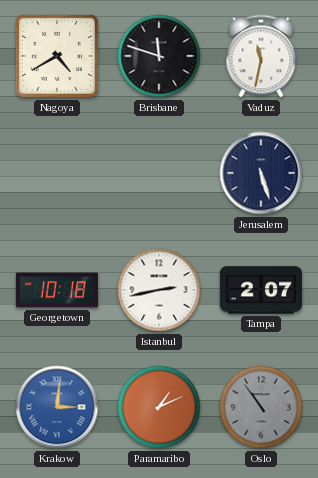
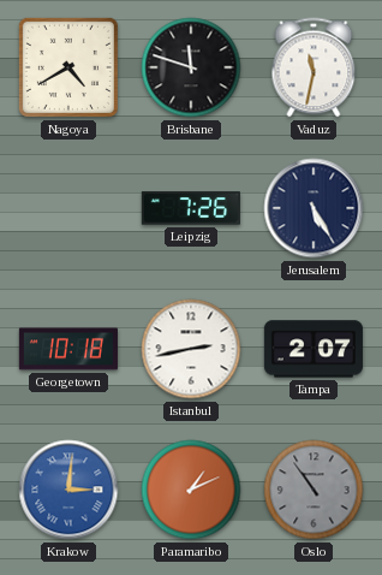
Leipzig: none -> 7:26 (191, 208)
Jerusalem: 5:27 -> 5:25 (314, 208)
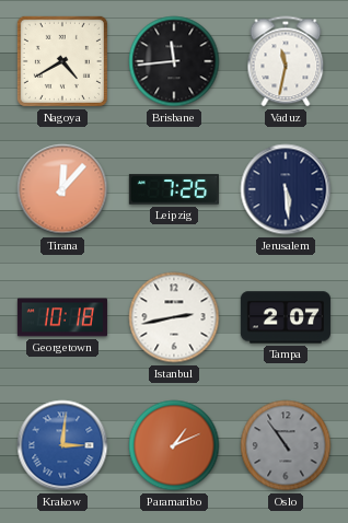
Brisbane: 11:48 -> 11:44 (174, 61)
Tirana: none -> 12:07 (62, 189)
Jerusalem: 5:25 -> 5:29 (286, 189)
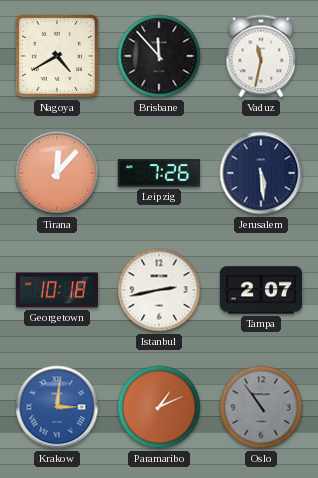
Brisbane: 11:44 -> 11:53 (159, 56)
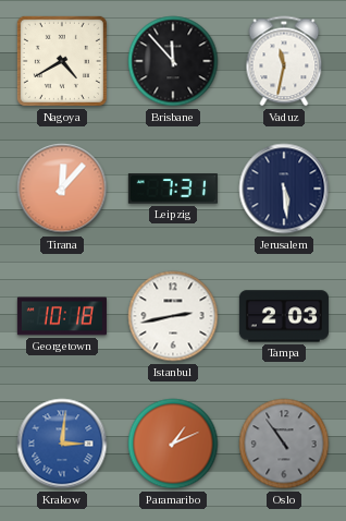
Leipzig: 7:26 -> 7:31 (173, 189)
Tampa: 2:07 -> 2:03 (284, 316)
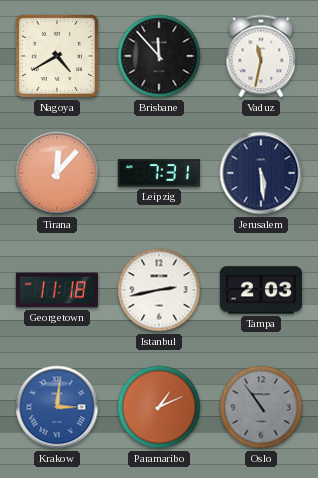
Georgetown: 10:18 -> 11:18 (57, 290)
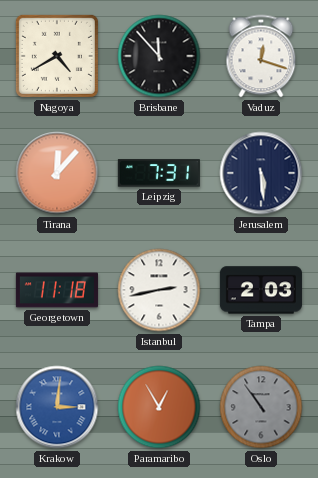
Vaduz: 11:32 -> 12:18 (261, 56)
Paramaribo: 1:11 -> 12:55 (159, 407)
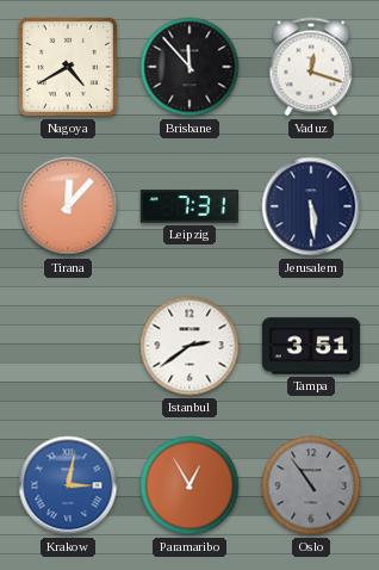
Georgetown: 11:18 -> none (57, 290)
Istanbul: 2:43 -> 2:39 (189, 346)
Tampa: 2:03 -> 3:51 (311, 346)
Krakow: 3:01 -> 3:02 (68, 485)
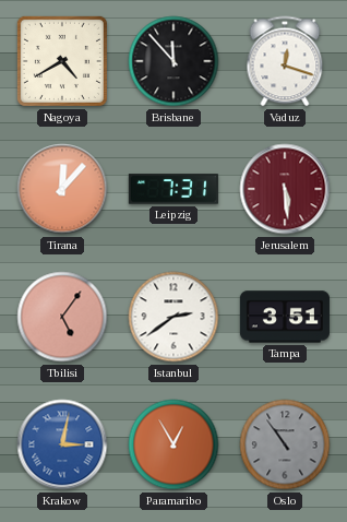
Jerusalem dial: navy -> burgundy (285, 189)
Tbilisi: none -> 5:06 (62, 317)
